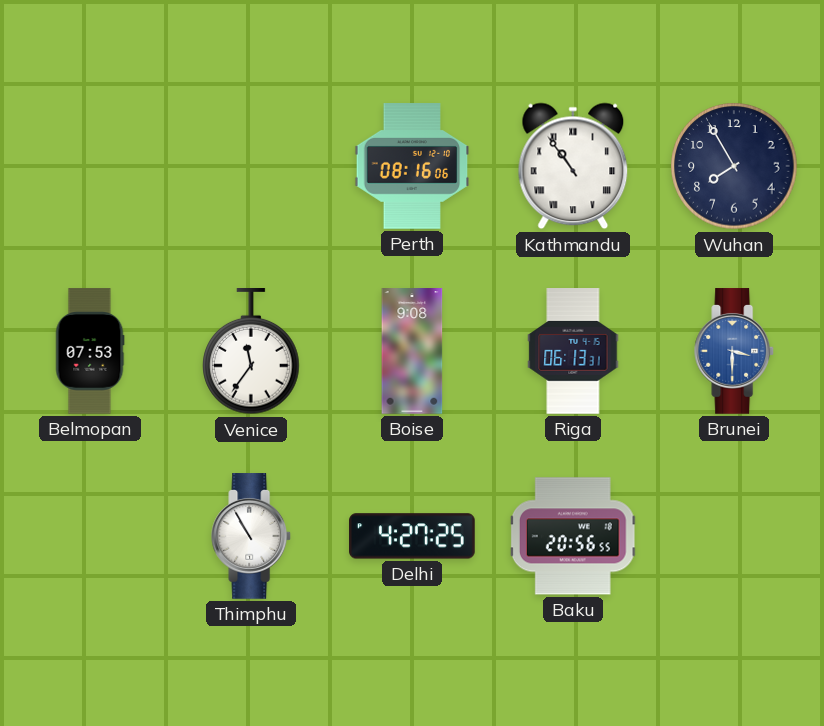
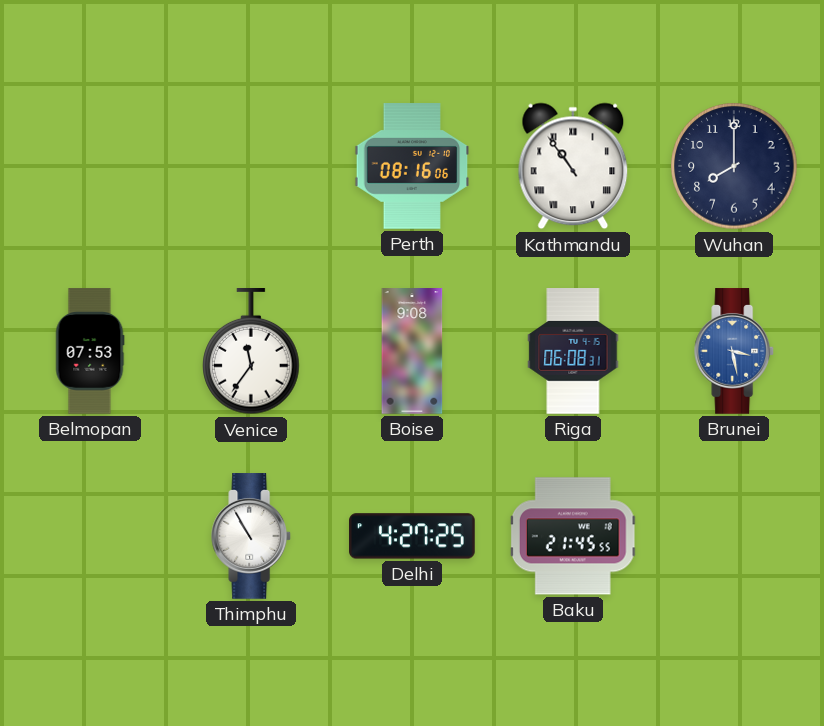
Wuhan: 7:55 -> 8:00 (734, 166)
Riga: 06:13 -> 06:08 (573, 351)
Brunei: 3:30 -> 3:28 (735, 351)
Baku: 20:56 -> 21:45 (573, 536)
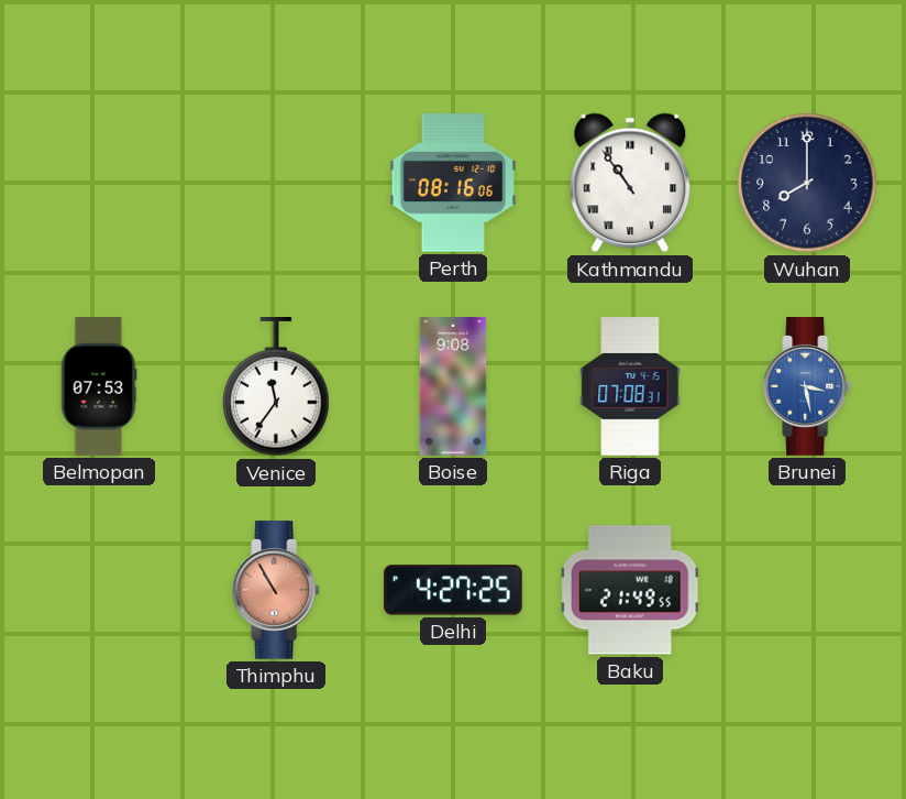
Riga: 06:08 -> 07:08 (630, 386)
Thimphu dial: white -> salmon (277, 590)
Baku: 21:45 -> 21:49 (630, 590)
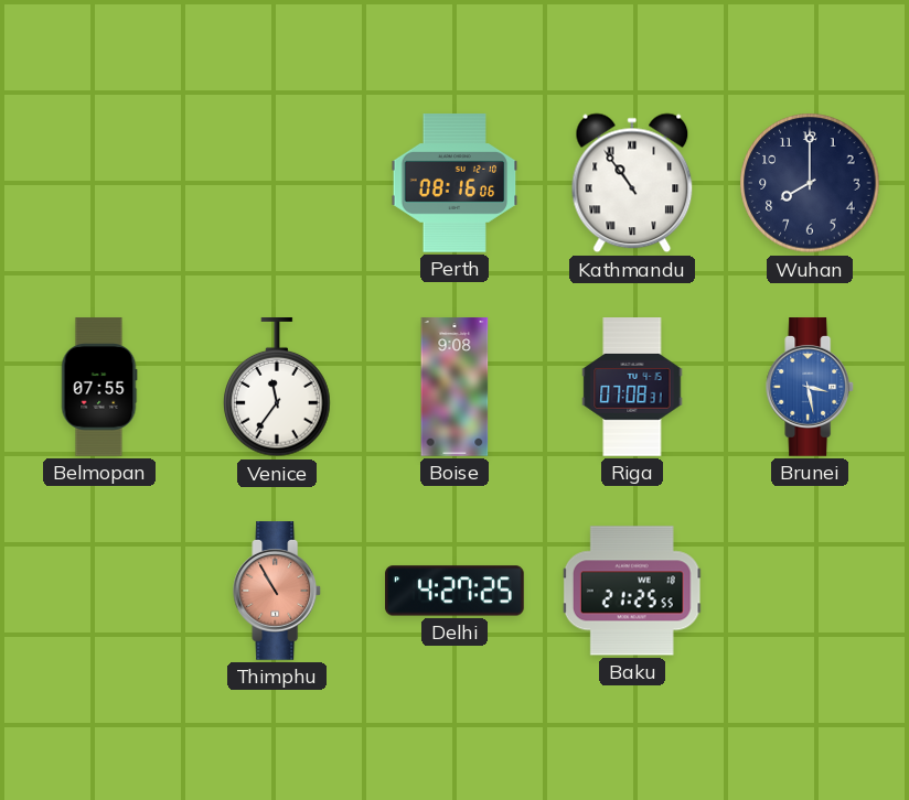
Belmopan: 07:53 -> 07:55 (99, 387)
Baku: 21:49 -> 21:25 (632, 591)
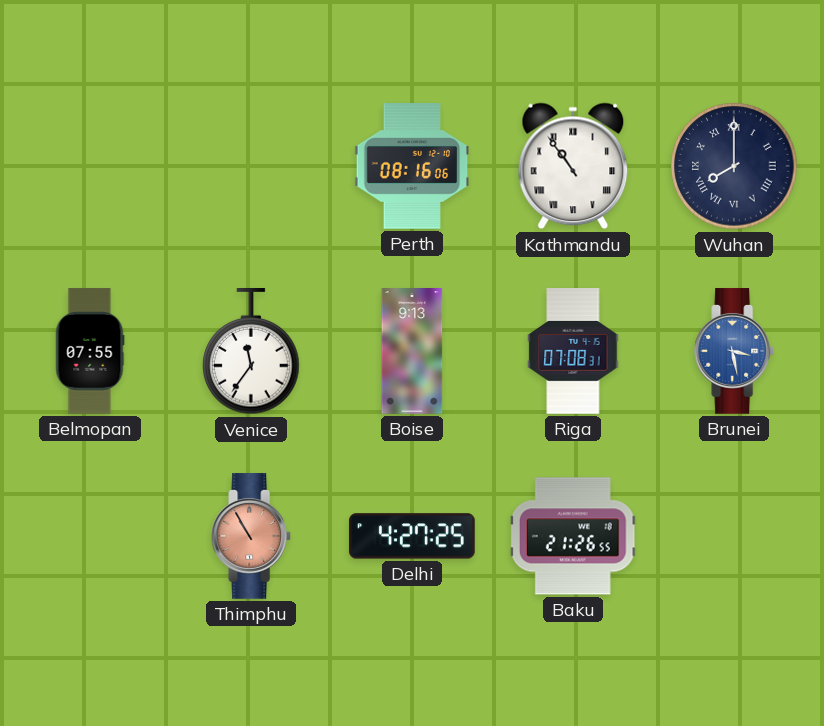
Wuhan numerals: Arabic -> Roman (734, 166)
Boise: 9:08 -> 9:13 (412, 351)
Baku: 21:25 -> 21:26 (573, 536)
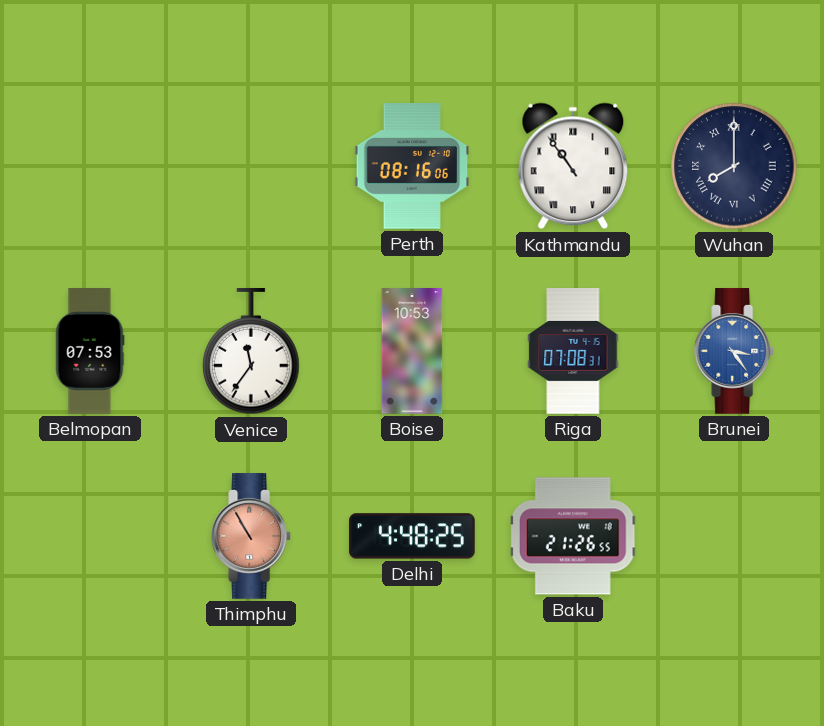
Belmopan: 07:55 -> 07:53 (90, 351)
Boise: 9:13 -> 10:53 (412, 351)
Brunei: 3:28 -> 3:24 (735, 351)
Delhi: 4:27 -> 4:48 (412, 536)
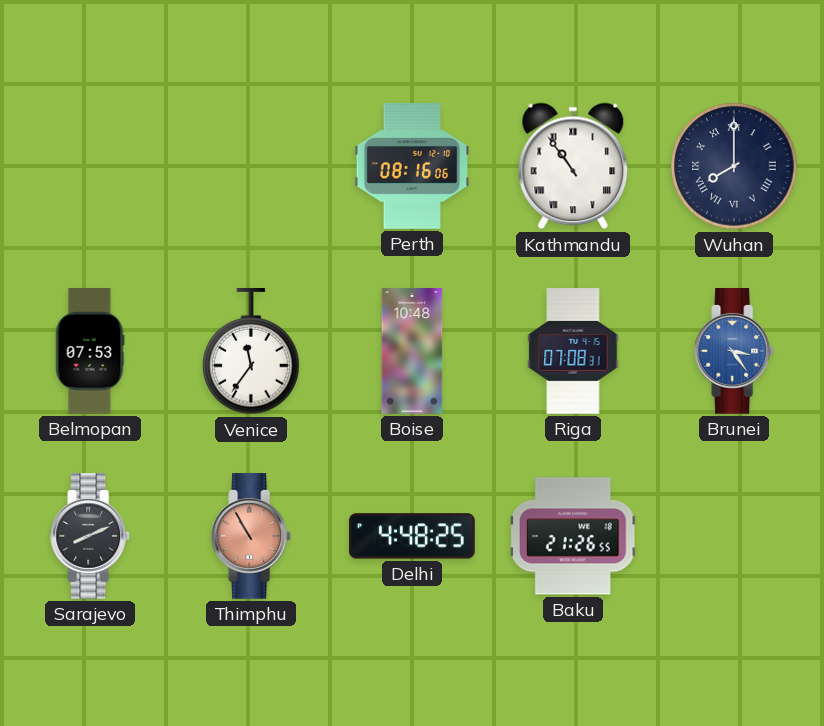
Boise: 10:53 -> 10:48 (412, 351)
Sarajevo: none -> 8:11 (91, 536)
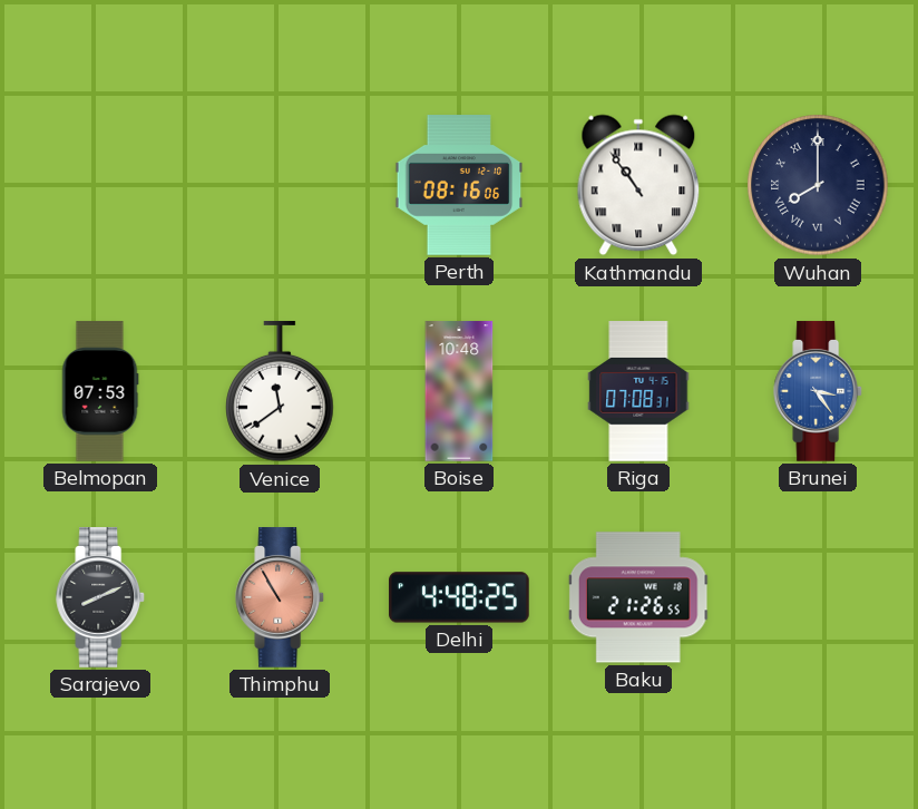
Venice: 11:36 -> 11:39 (280, 392)
